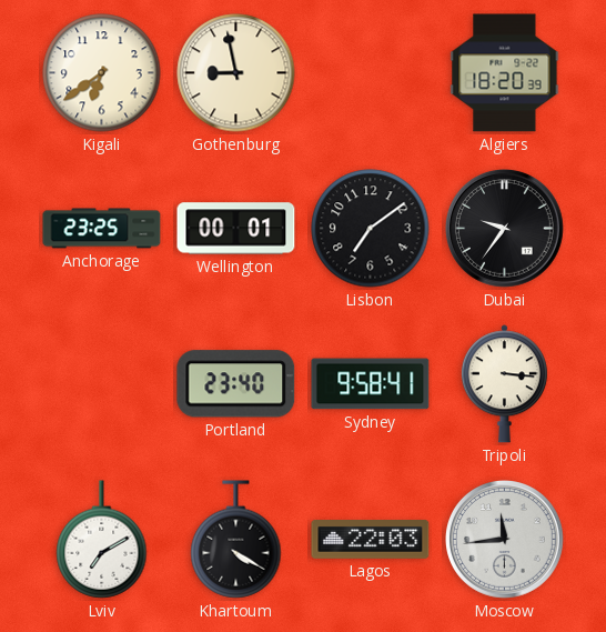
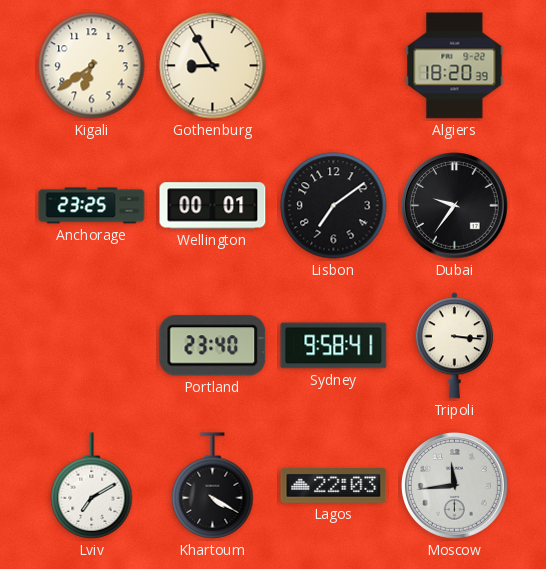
Gothenburg: 8:58 -> 8:55 (213, 66)
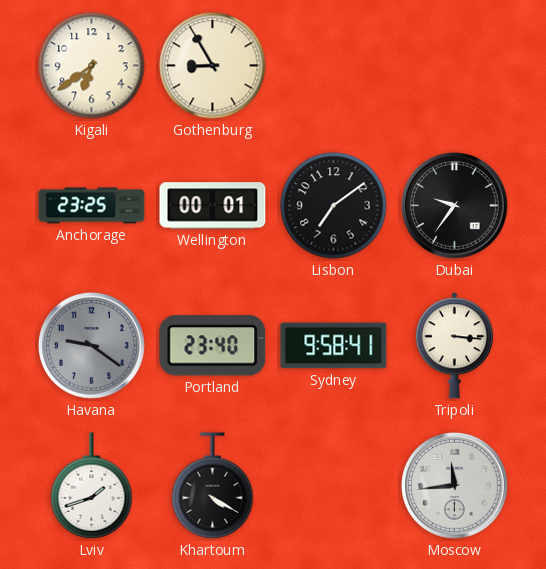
Algiers: 18:20 -> none (455, 66)
Havana: none -> 9:21 (92, 346)
Lviv: 7:10 -> 1:42 (92, 486)
Lagos: 22:03 -> none (334, 486)
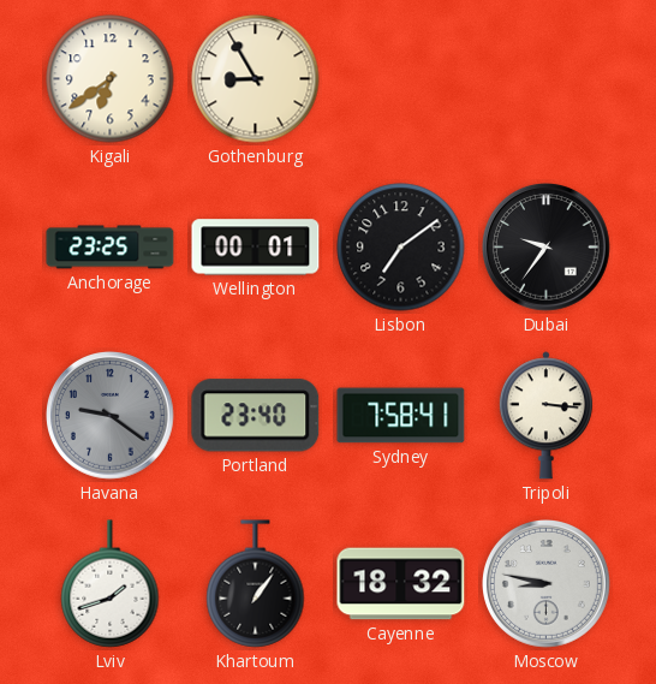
Sydney: 9:58 -> 7:58 (401, 416)
Khartoum: 4:20 -> 1:06 (256, 584)
Cayenne: none -> 18:32 (401, 584)
Moscow: 11:44 -> 8:47 (547, 584)
